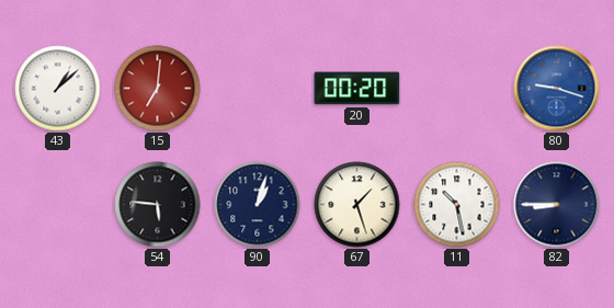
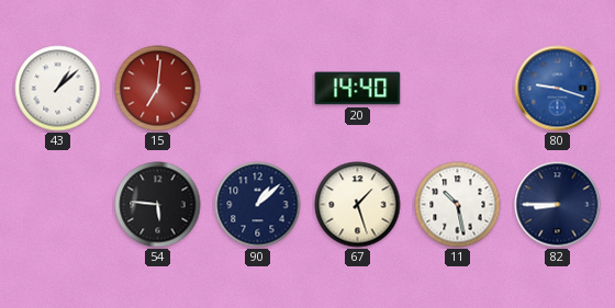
20: 00:20 -> 14:40 (358, 89)
90: 1:03 -> 1:08 (258, 205)
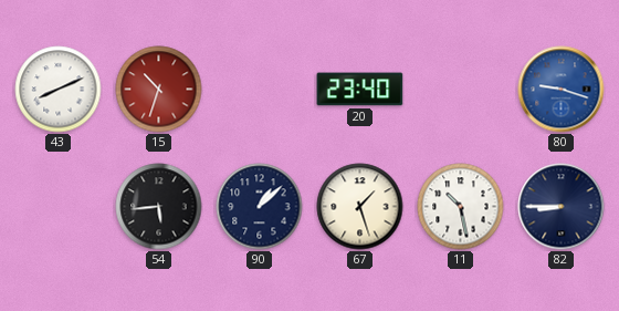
43: 1:08 -> 8:11 (59, 90)
15: 7:01 -> 10:33 (159, 90)
20: 14:40 -> 23:40 (360, 90)
54: 5:46 -> 5:44 (159, 207)
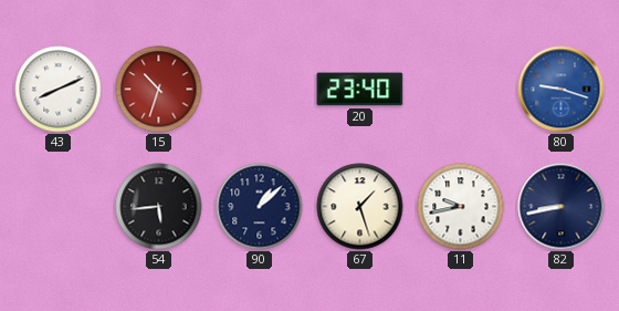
11: 10:28 -> 9:43 (461, 207)
82: 8:45 -> 8:43 (562, 207)
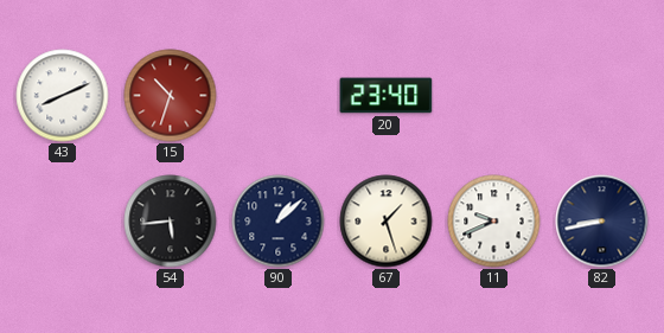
80: 9:18 -> none (562, 90)
11: 9:43 -> 9:41 (494, 222)
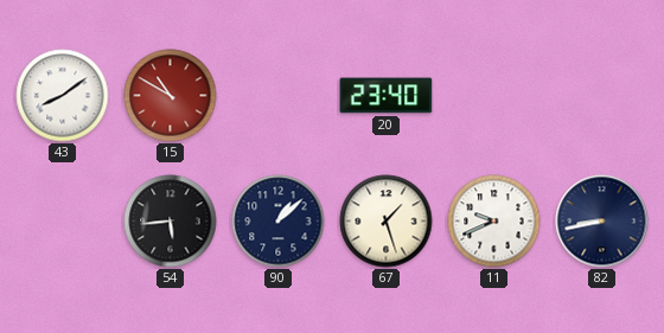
43: 8:11 -> 8:09 (63, 96)
15: 10:33 -> 10:50 (171, 96)
